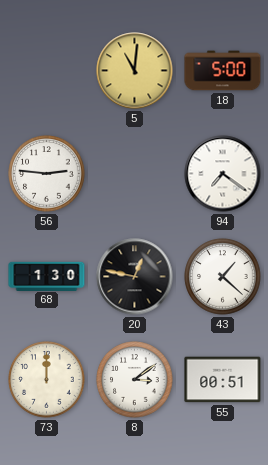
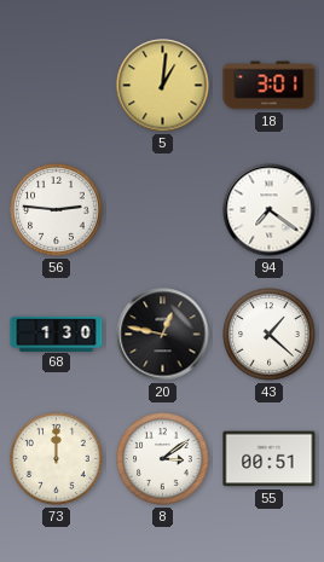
5: 11:01 -> 1:01 (163, 86)
18: 5:00 -> 3:01 (270, 86)
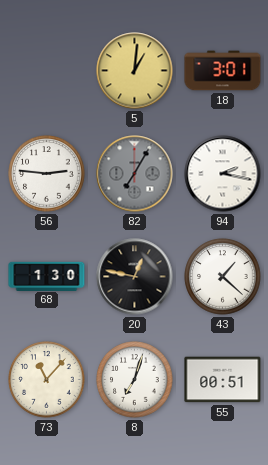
82: none -> 7:05 (135, 174)
94: 7:21 -> 2:17 (223, 174)
73: 12:00 -> 11:07 (47, 380)
8: 3:09 -> 7:03 (135, 380)
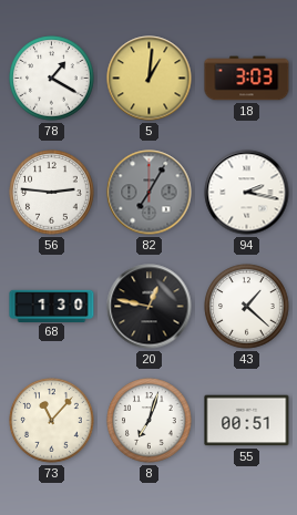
78: none -> 1:20 (52, 79)
18: 3:01 -> 3:03 (247, 79)
